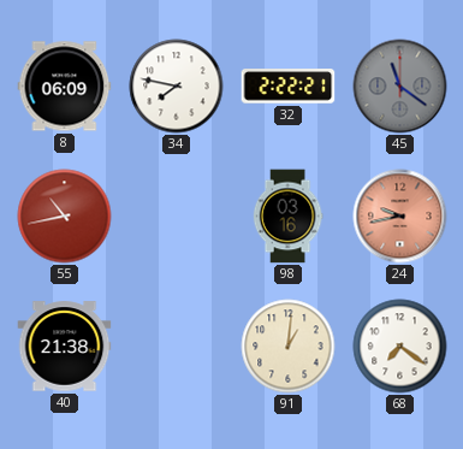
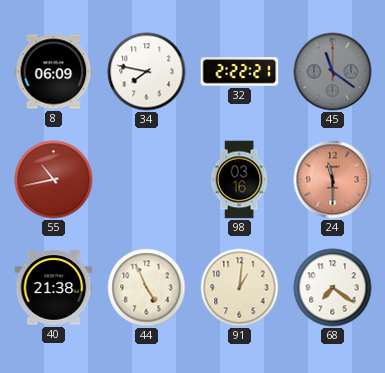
24: 9:43 -> 11:30 (333, 180)
44: none -> 4:56 (147, 288)
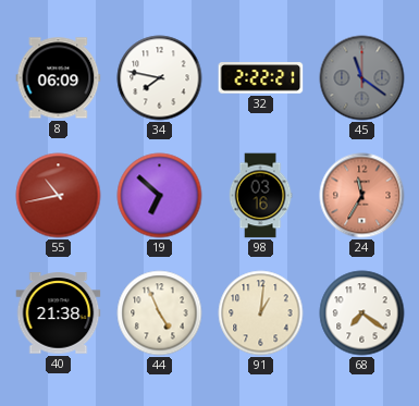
19: none -> 6:52 (160, 196)
24: 11:30 -> 11:35 (362, 196)
